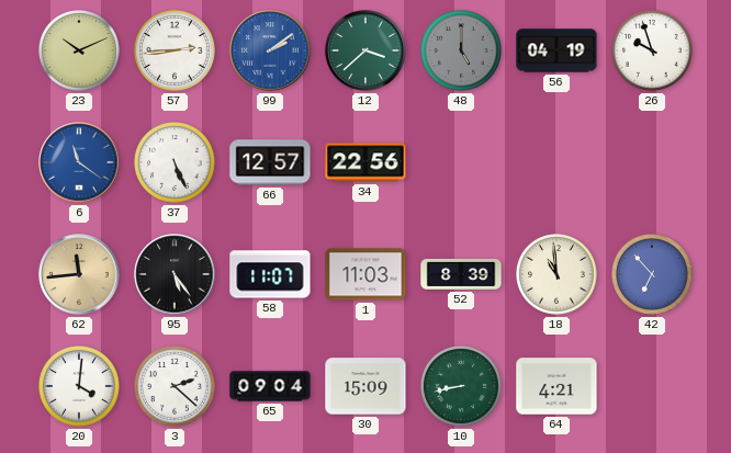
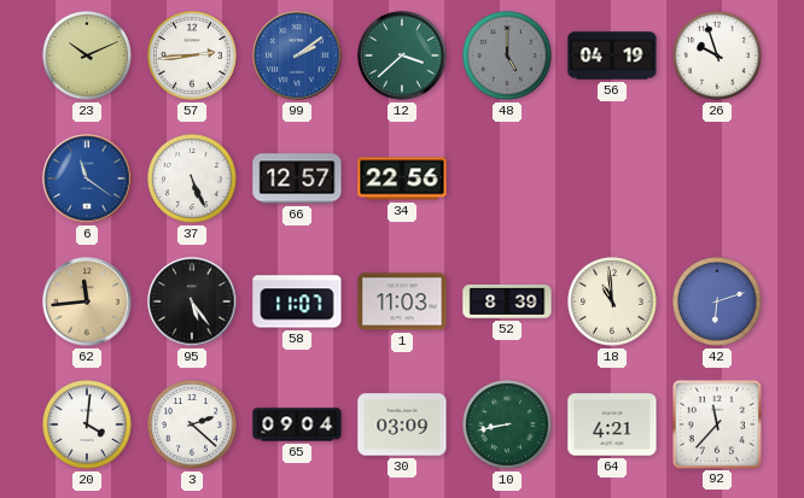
42: 6:53 -> 6:12 (718, 303)
30: 15:09 -> 03:09 (402, 424)
92: none -> 11:37 (716, 423)
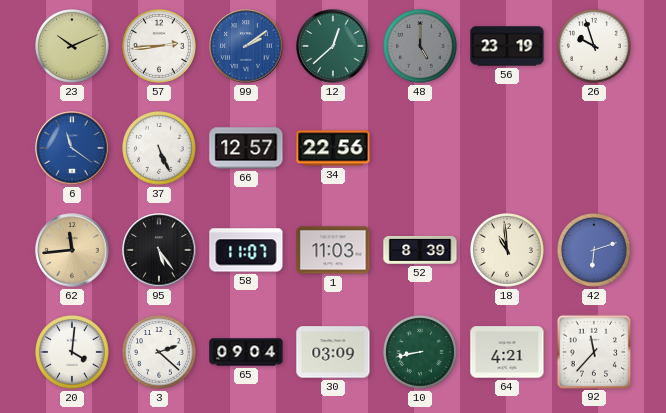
12: 3:38 -> 12:38 (333, 46)
56: 04:19 -> 23:19 (507, 46)
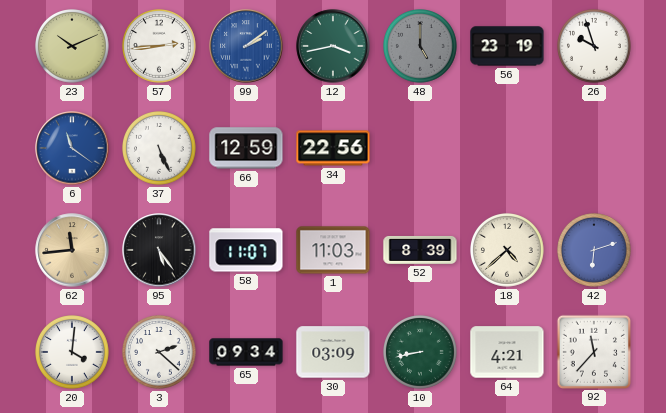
12: 12:38 -> 3:43 (333, 46)
66: 12:57 -> 12:59 (246, 148)
18: 10:59 -> 4:38 (508, 251)
65: 09:04 -> 09:34 (246, 352)
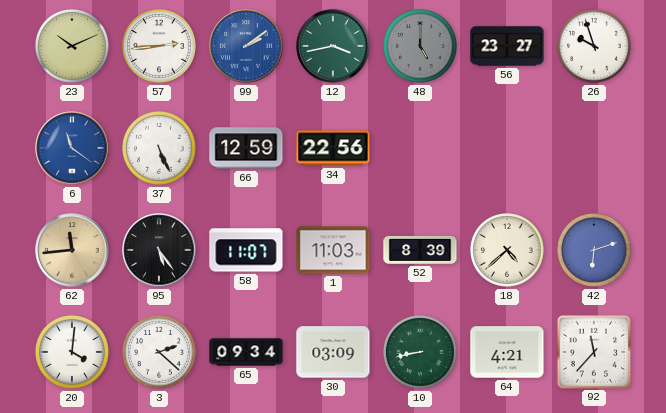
56: 23:19 -> 23:27 (507, 46)
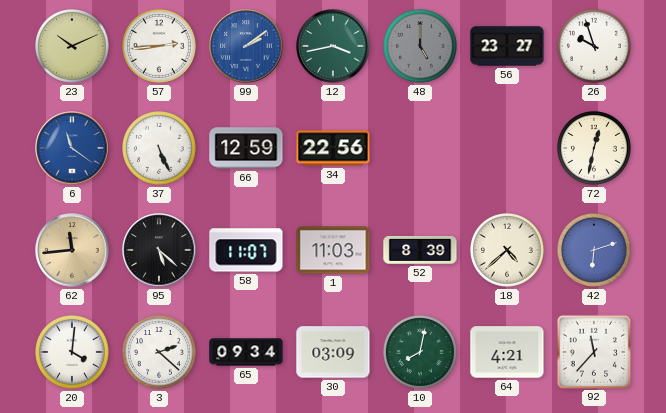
72: none -> 12:32 (595, 149)
95: 5:24 -> 5:22 (159, 250)
10: 8:43 -> 8:02 (421, 353)
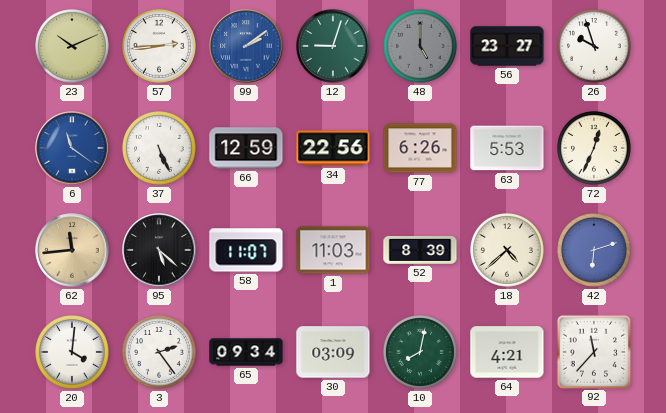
12: 3:43 -> 9:03 (333, 46)
77: none -> 6:26 (420, 148)
63: none -> 5:53 (507, 148)
72: 12:32 -> 12:34 (595, 149)
3: 2:22 -> 2:24 (160, 353)
